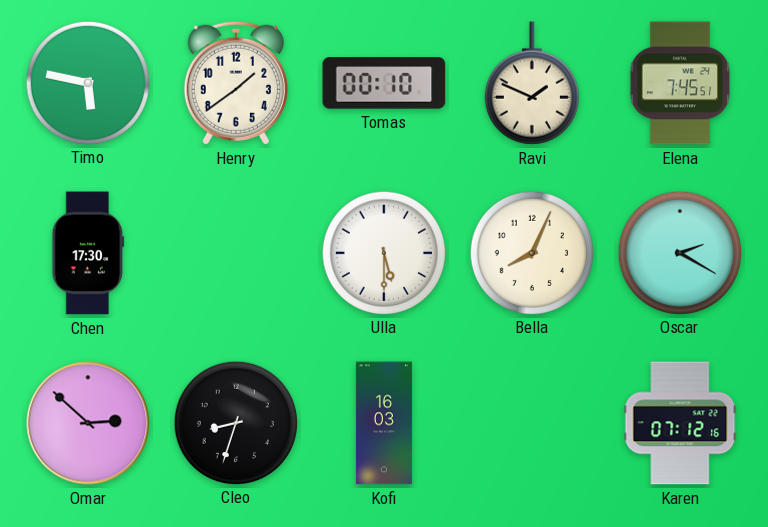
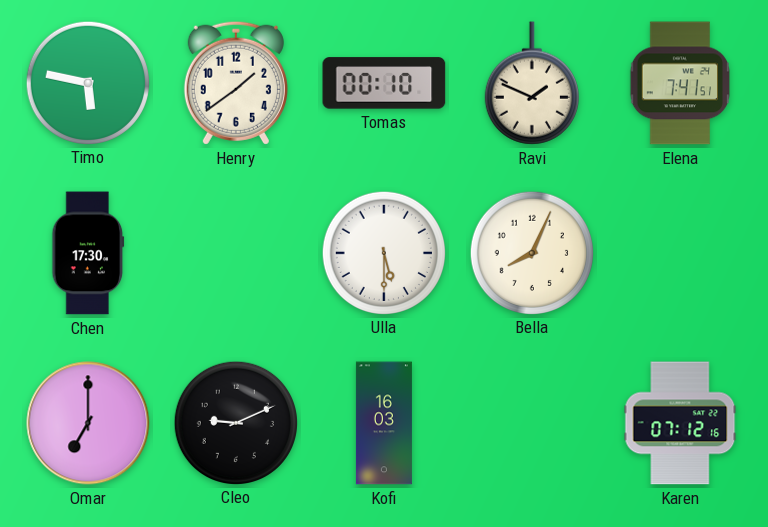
Elena: 7:45 -> 7:41 (679, 83)
Oscar: 2:20 -> none (679, 252)
Omar: 2:52 -> 7:00 (88, 423)
Cleo: 8:33 -> 9:11 (235, 422)
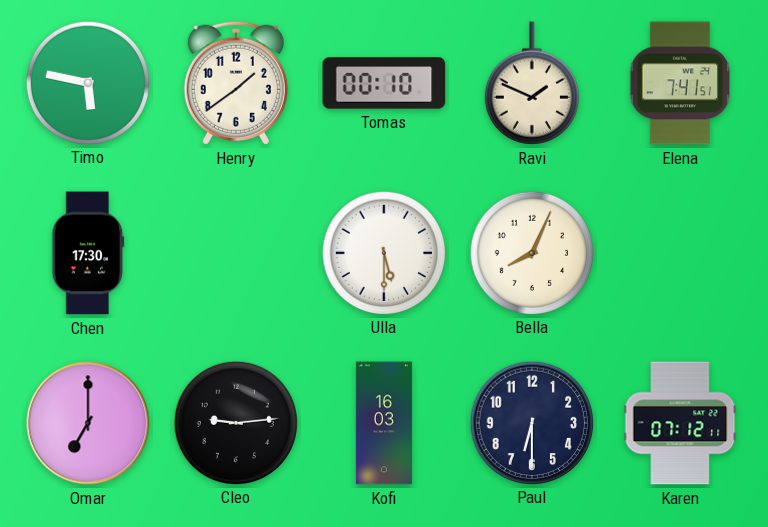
Cleo: 9:11 -> 9:14 (235, 422)
Paul: none -> 6:30 (531, 422)
Karen: 07:12:16 -> 07:12:11 (680, 423)
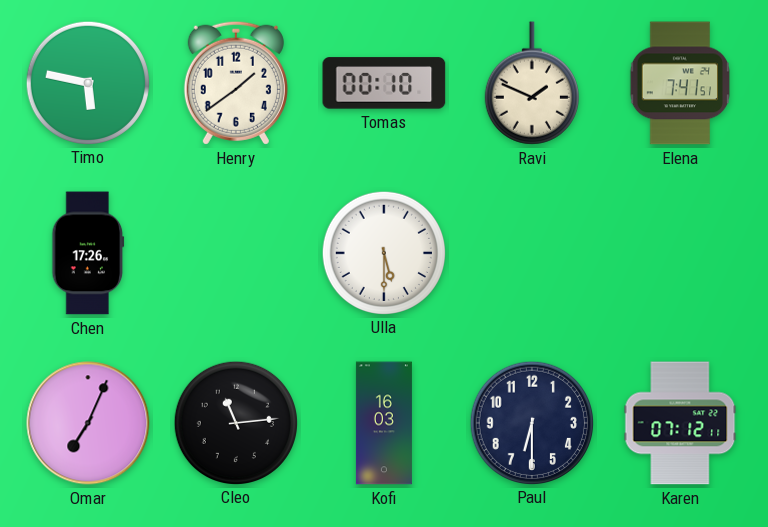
Chen: 17:30 -> 17:26 (88, 253)
Bella: 8:04 -> none (531, 252)
Omar: 7:00 -> 7:04 (88, 423)
Cleo: 9:14 -> 11:14 (235, 422)
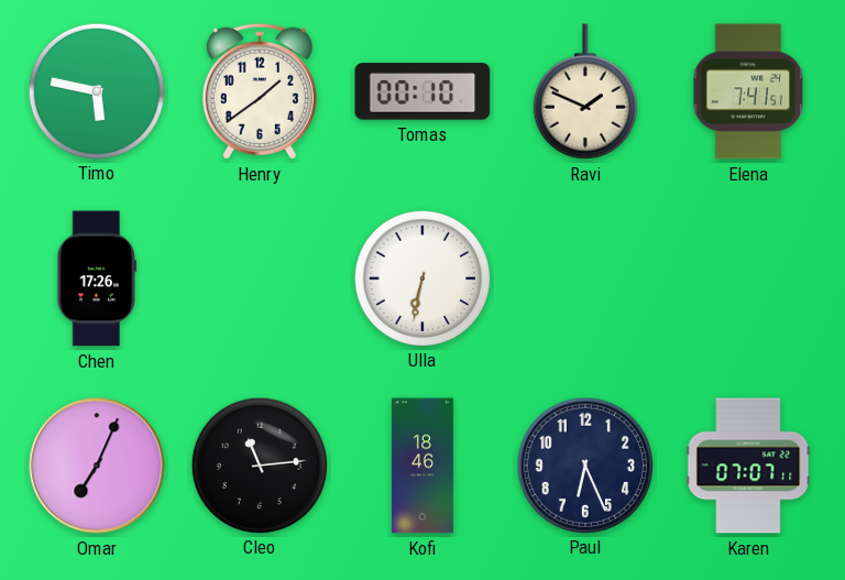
Ulla: 5:30 -> 6:32 (421, 277)
Kofi: 16:03 -> 18:46 (422, 466)
Paul: 6:30 -> 6:26 (584, 464)
Karen: 07:12 -> 07:07 (748, 466)
